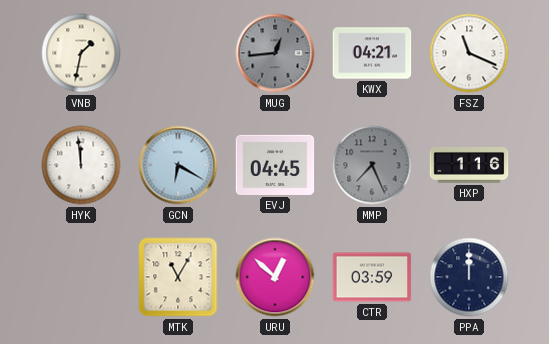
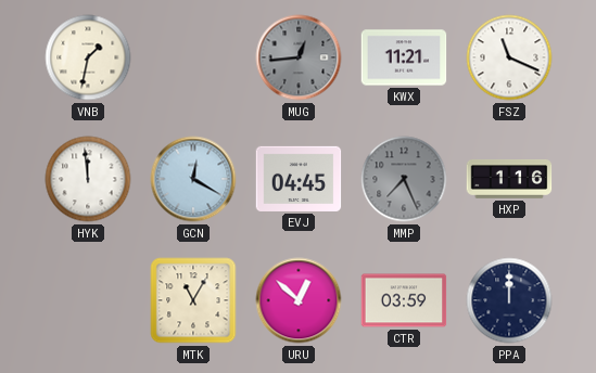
KWX: 04:21 -> 11:21 (404, 57)
GCN: 6:20 -> 12:20 (193, 179)
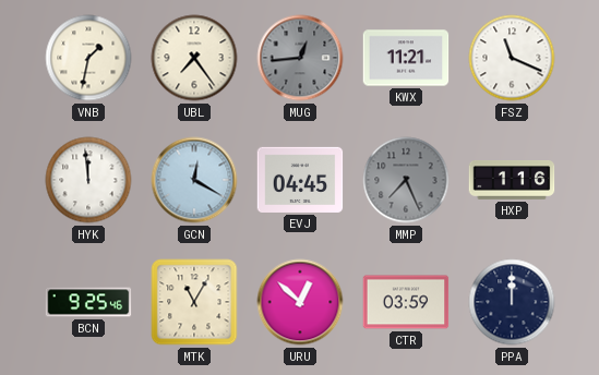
UBL: none -> 7:24 (194, 58)
BCN: none -> 9:25 (88, 302)
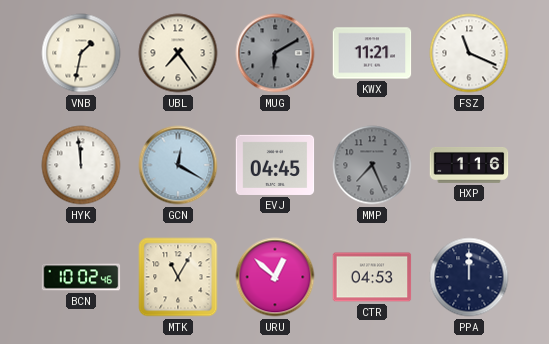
MUG: 12:44 -> 6:10 (275, 53)
BCN: 9:25 -> 10:02 (81, 277)
CTR: 03:59 -> 04:53 (372, 277)
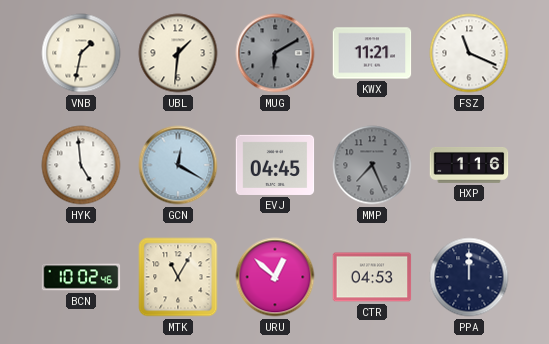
UBL: 7:24 -> 1:31 (178, 53)
HYK: 11:59 -> 4:59 (81, 165)
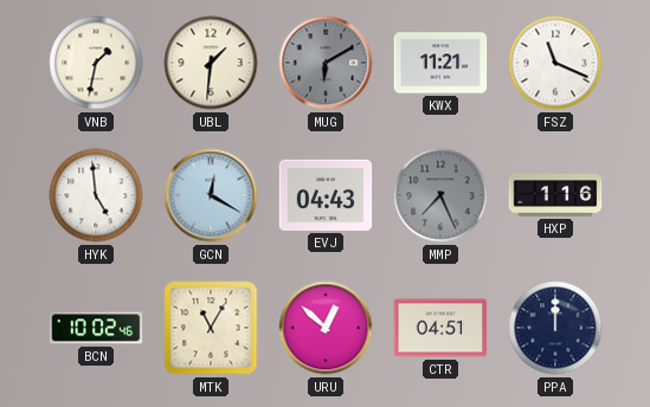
EVJ: 04:45 -> 04:43 (326, 195)
CTR: 04:53 -> 04:51 (440, 328)
